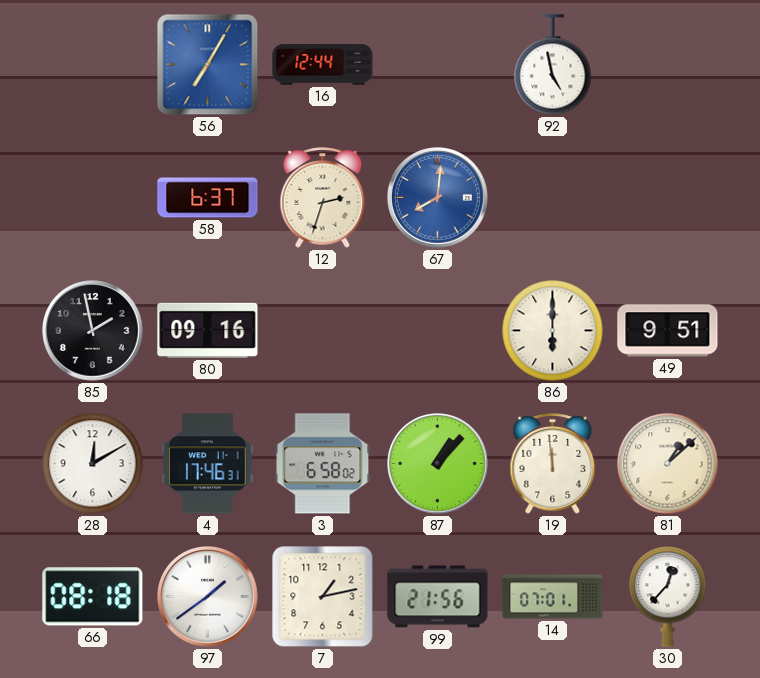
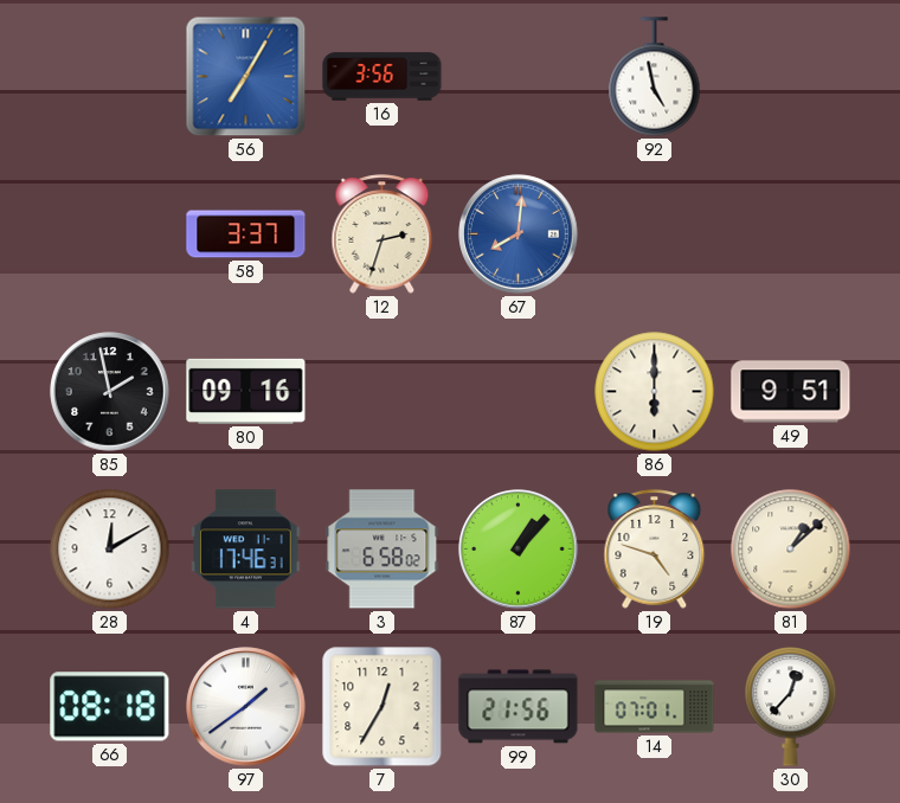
16: 12:44 -> 3:56 (382, 77)
58: 6:37 -> 3:37 (246, 235)
19: 11:59 -> 4:48 (655, 550)
7: 1:13 -> 12:35 (382, 707)
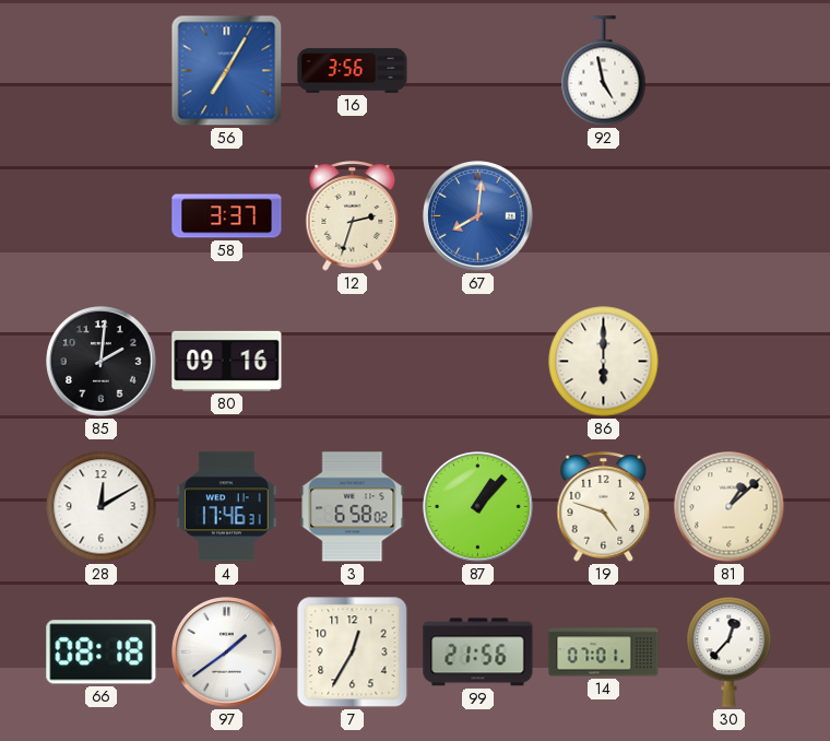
85: 1:58 -> 2:01 (102, 362)
49: 9:51 -> none (791, 392)
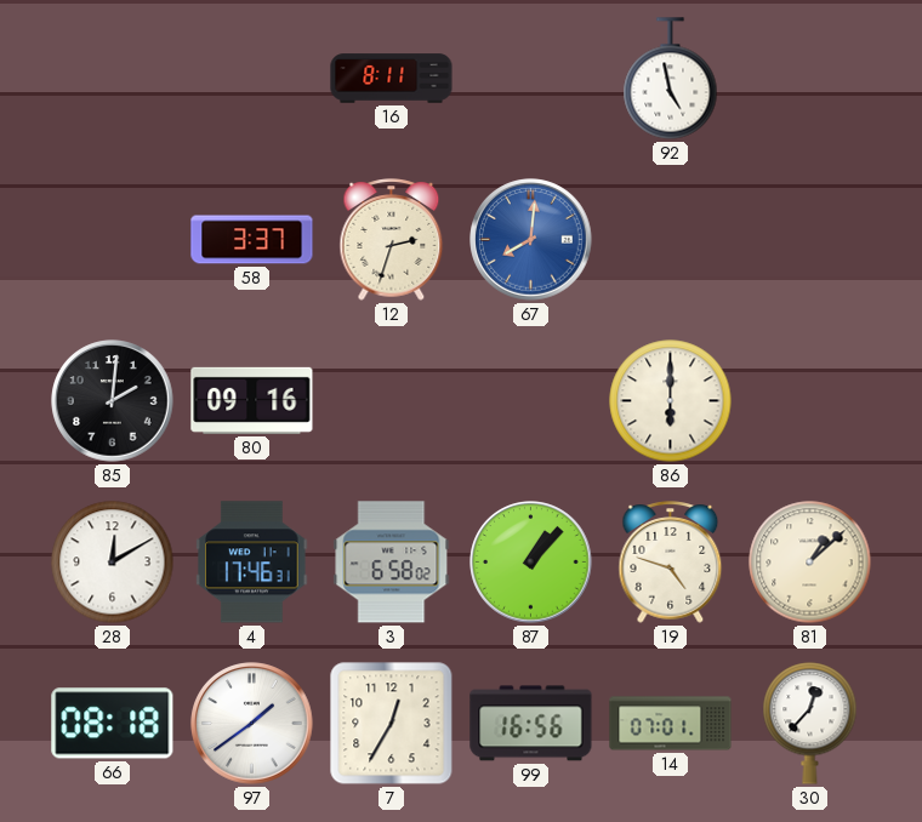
56: 7:05 -> none (227, 71)
16: 3:56 -> 8:11 (392, 79)
99: 21:56 -> 16:56 (531, 724)
